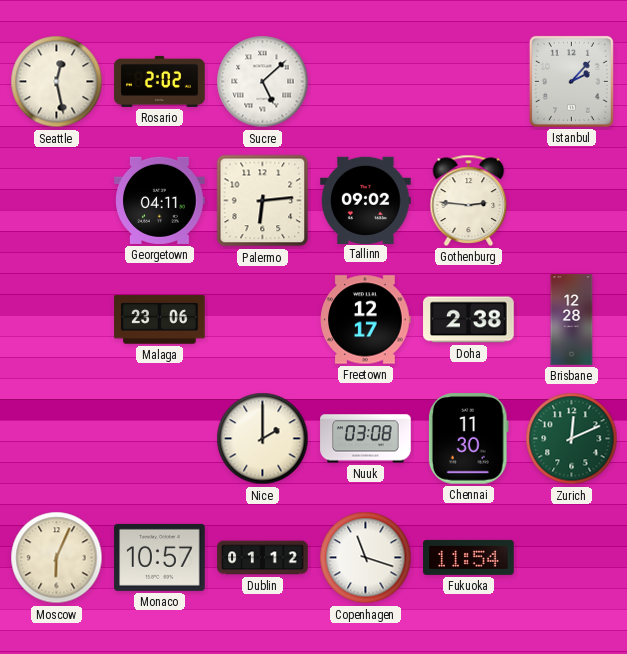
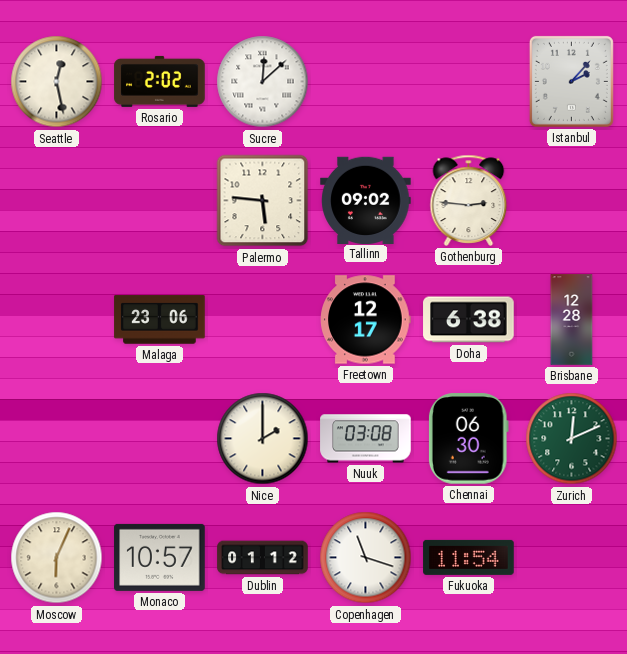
Sucre: 5:08 -> 12:08 (263, 82)
Georgetown: 04:11 -> none (160, 200)
Palermo: 6:14 -> 5:46 (263, 201)
Doha: 2:38 -> 6:38 (469, 320)
Chennai: 11:30 -> 06:30 (468, 439)
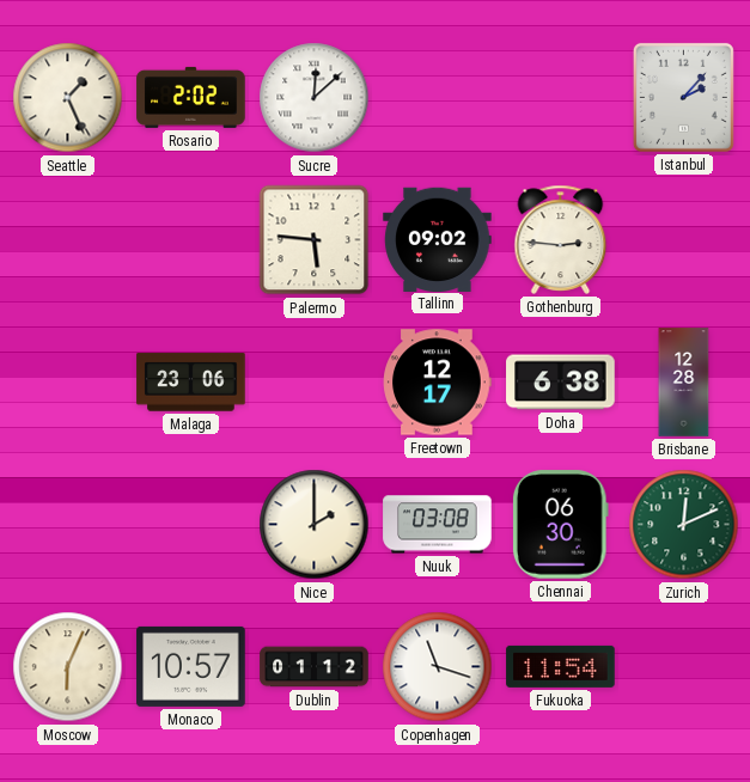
Seattle: 12:28 -> 1:26 (68, 98)
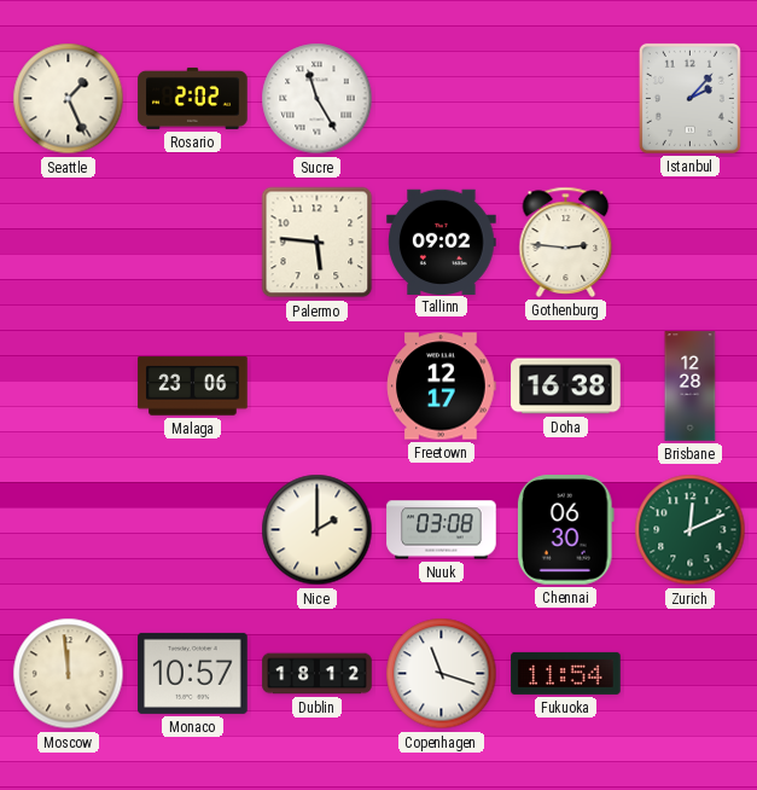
Sucre: 12:08 -> 11:25 (318, 99)
Doha: 6:38 -> 16:38 (566, 387)
Moscow: 6:04 -> 11:59 (69, 674)
Dublin: 01:12 -> 18:12 (318, 674)
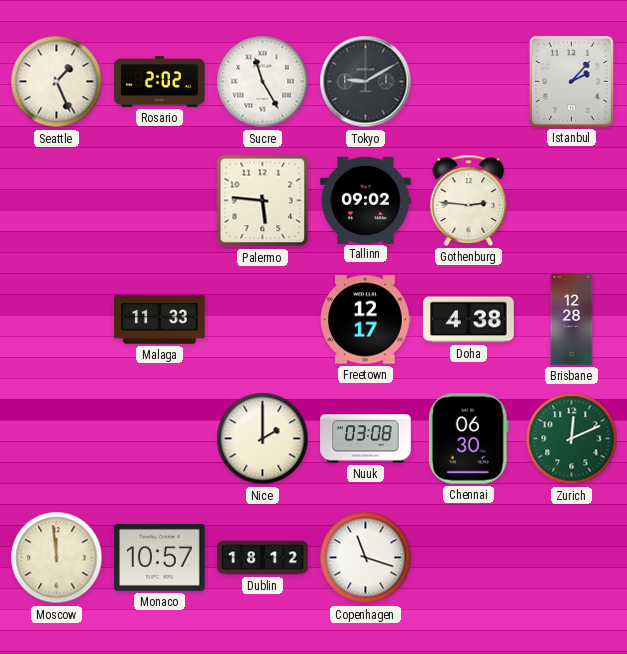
Tokyo: none -> 9:10 (366, 82)
Malaga: 23:06 -> 11:33 (160, 320)
Doha: 16:38 -> 4:38 (469, 320)
Fukuoka: 11:54 -> none (566, 673)
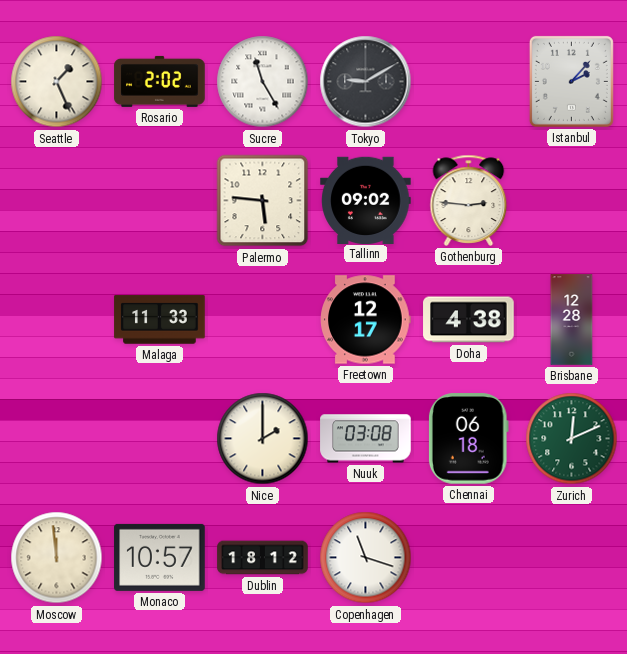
Chennai: 06:30 -> 06:18 (468, 439)
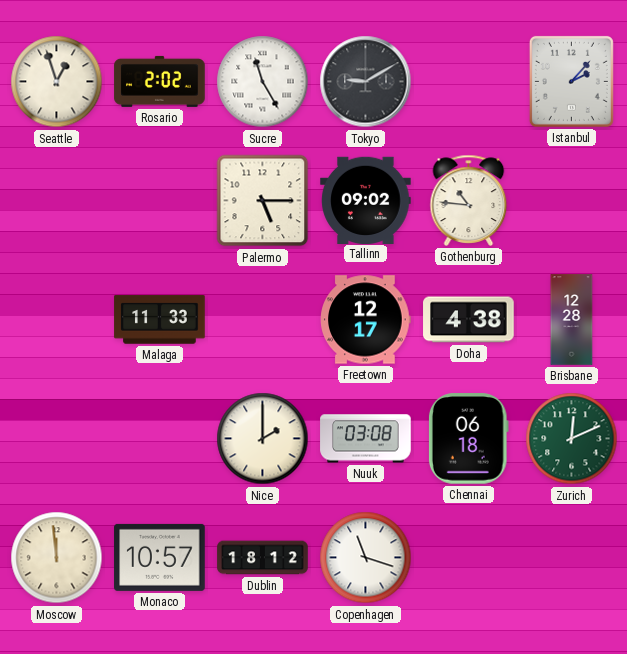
Seattle: 1:26 -> 12:57 (57, 82)
Palermo: 5:46 -> 5:15 (263, 201)
Gothenburg: 2:46 -> 10:46 (469, 200)
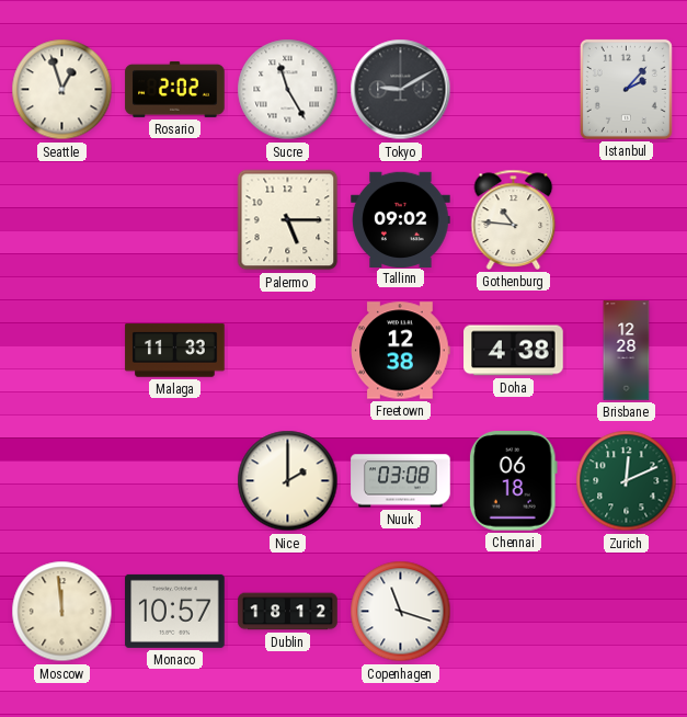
Freetown: 12:17 -> 12:38 (401, 351)
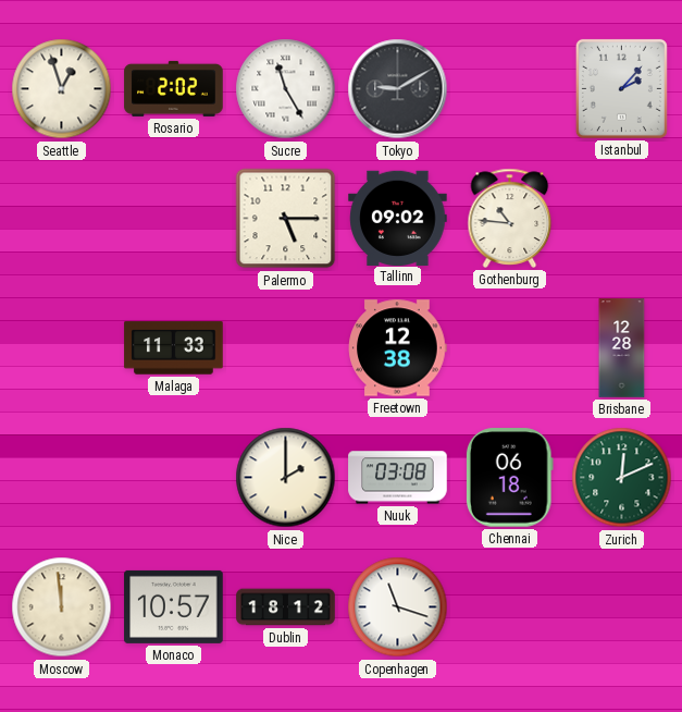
Doha: 4:38 -> none (514, 351)
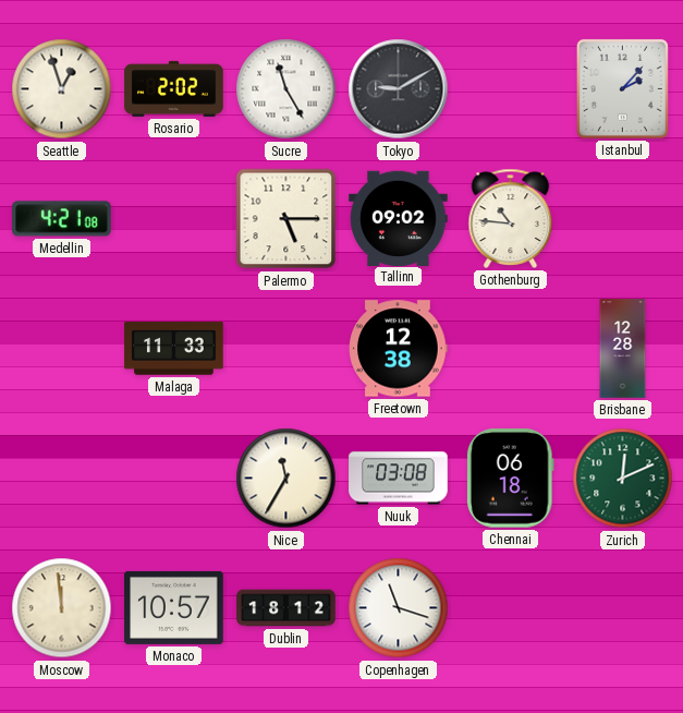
Medellin: none -> 4:21 (62, 219)
Nice: 2:00 -> 11:35 (286, 479)
